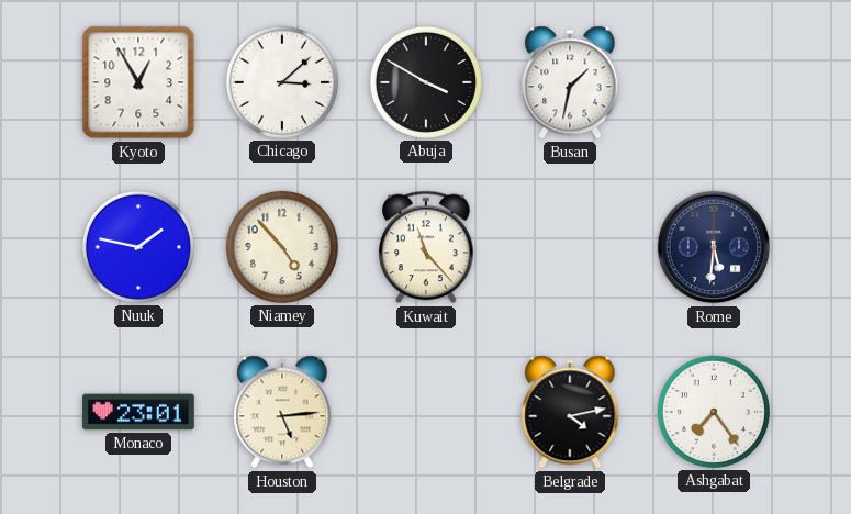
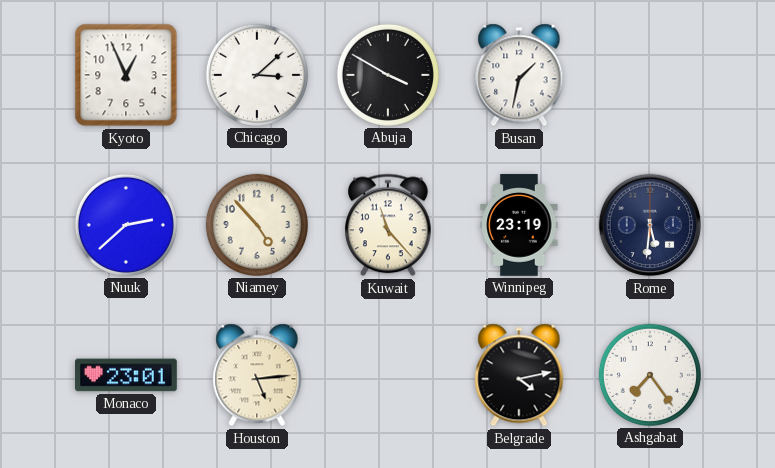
Kyoto: 12:55 -> 12:56 (126, 75)
Nuuk: 1:47 -> 2:38 (126, 225)
Winnipeg: none -> 23:19 (519, 225)
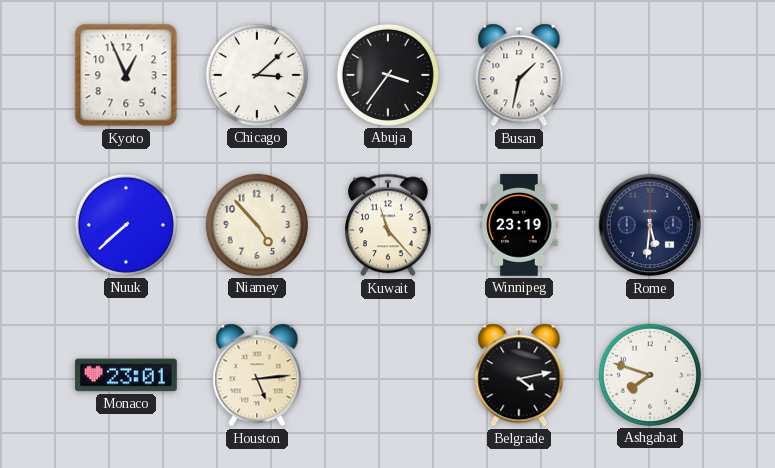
Abuja: 3:50 -> 3:36 (388, 75)
Nuuk: 2:38 -> 7:38 (126, 225)
Ashgabat: 7:24 -> 7:48 (650, 375)
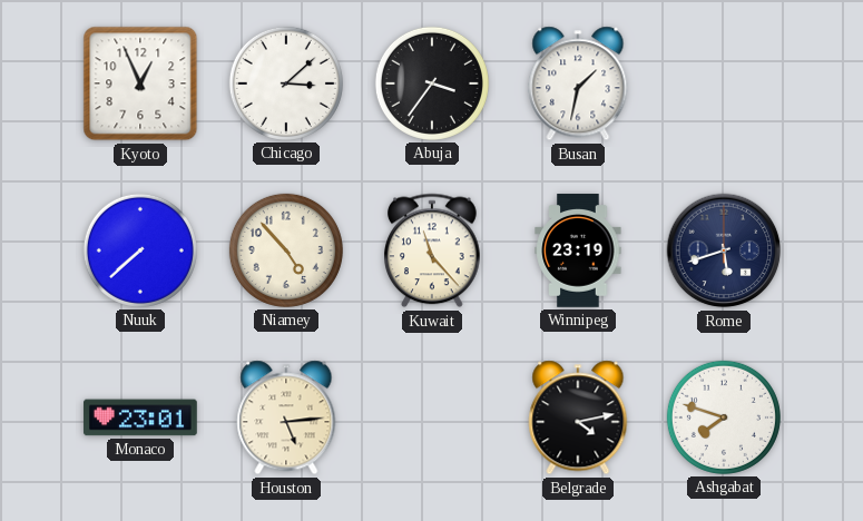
Rome: 5:31 -> 5:42 (724, 250)
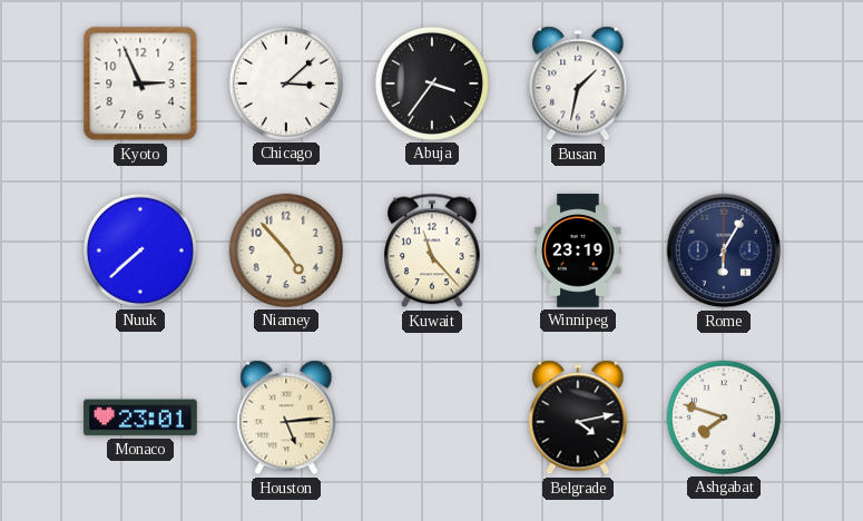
Kyoto: 12:56 -> 2:56 (140, 83)
Rome: 5:42 -> 6:05 (724, 250)
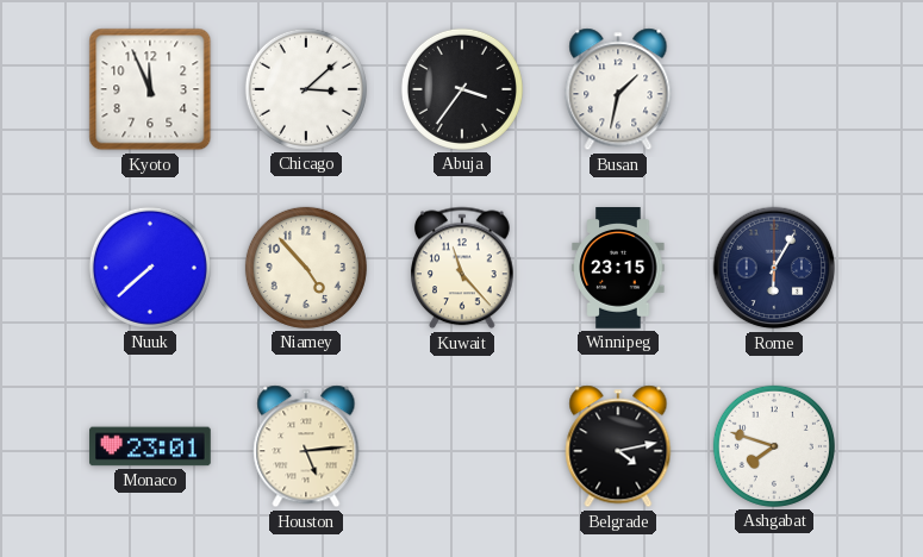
Kyoto: 2:56 -> 11:56 (150, 89)
Winnipeg: 23:19 -> 23:15 (618, 268)
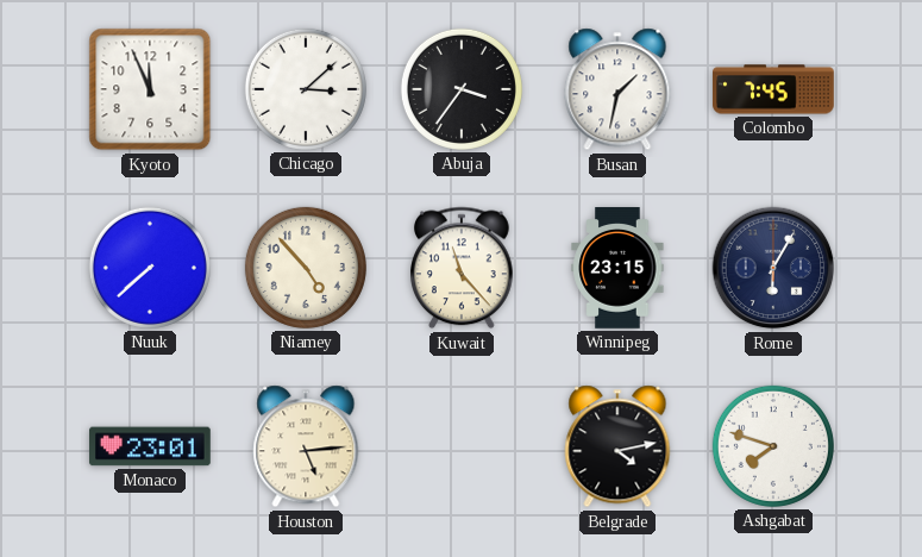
Colombo: none -> 7:45 (773, 89)
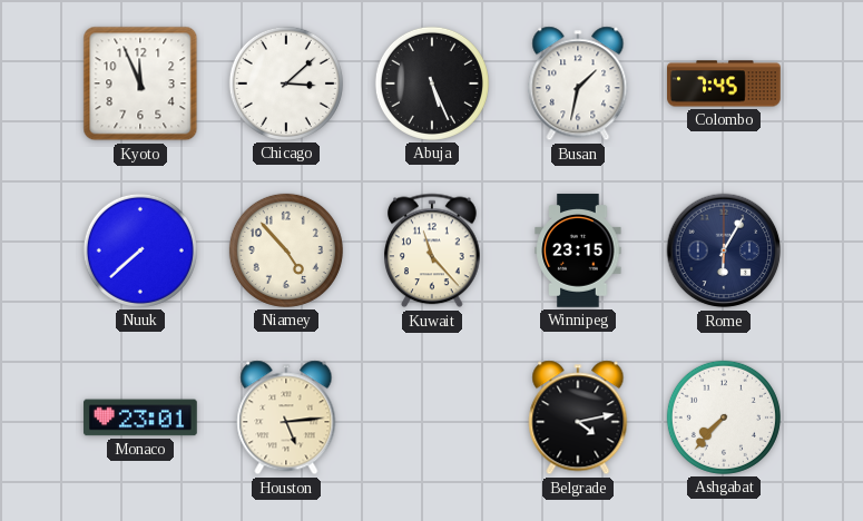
Abuja: 3:36 -> 5:26 (432, 83)
Ashgabat: 7:48 -> 7:37 (724, 417)
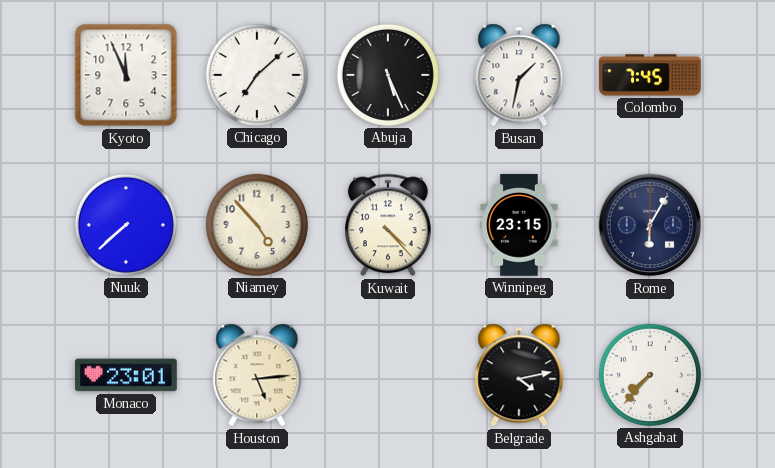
Chicago: 3:08 -> 7:08 (257, 75)
Kuwait: 11:23 -> 4:23 (389, 225)
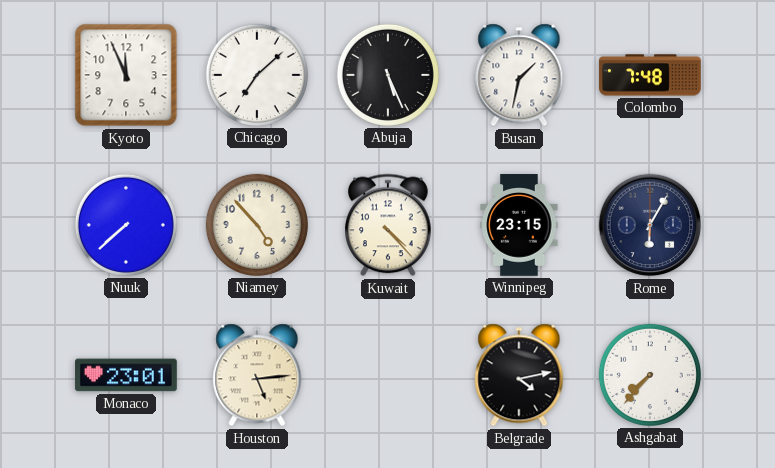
Colombo: 7:45 -> 7:48 (650, 75)
